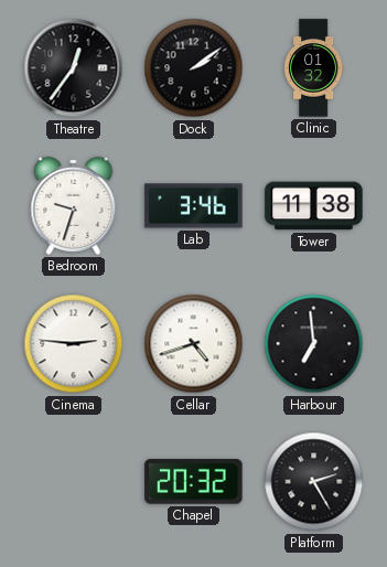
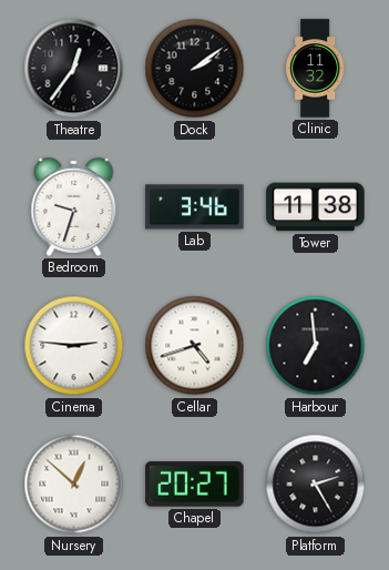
Clinic: 01:32 -> 11:32 (315, 69)
Nursery: none -> 12:52 (74, 485)
Chapel: 20:32 -> 20:27 (195, 485)
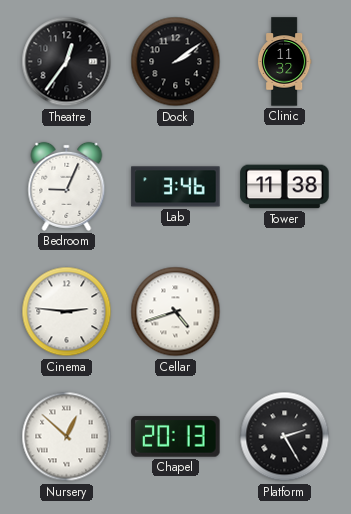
Bedroom: 9:33 -> 9:04 (67, 186)
Harbour: 6:59 -> none (316, 346)
Chapel: 20:27 -> 20:13 (176, 437)
